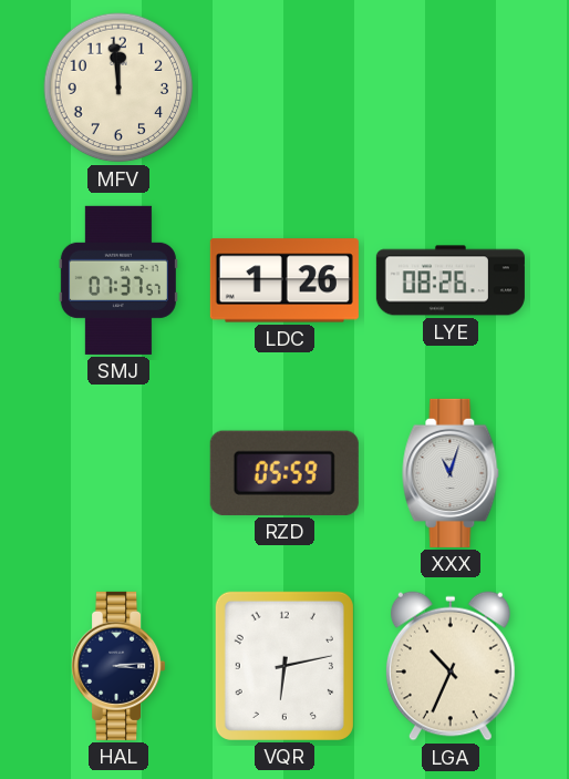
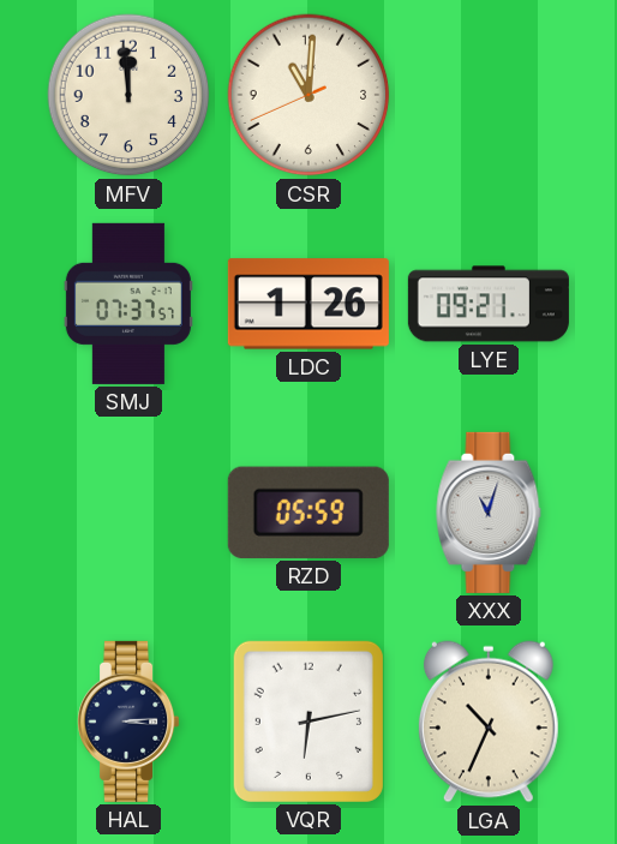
CSR: none -> 11:00 (308, 95)
LYE: 08:26 -> 09:21 (489, 304)
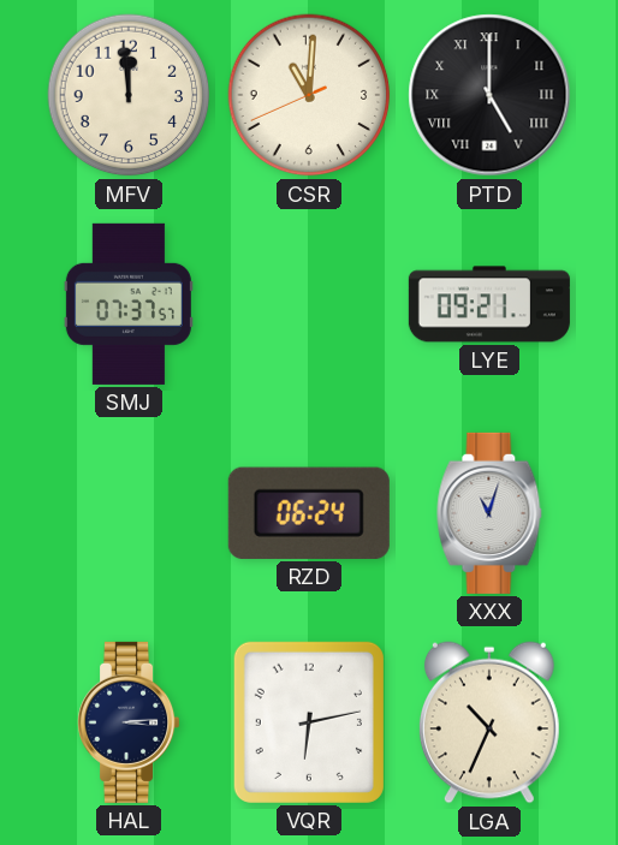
PTD: none -> 5:00 (489, 95)
LDC: 1:26 -> none (308, 304)
RZD: 05:59 -> 06:24 (309, 513)
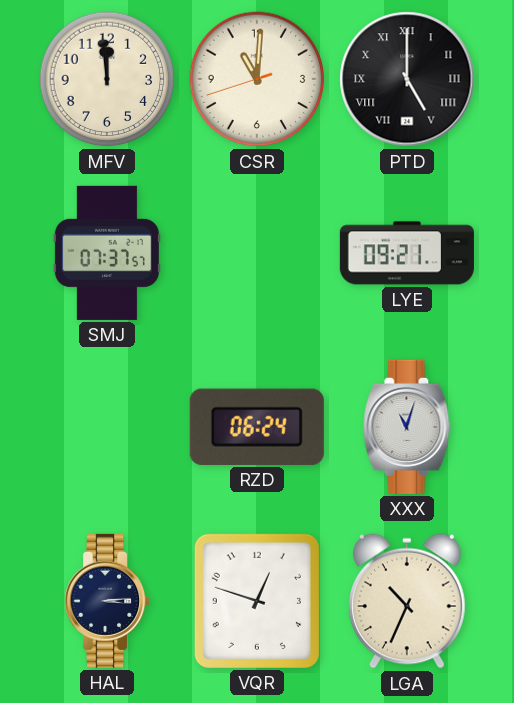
CSR: 11:00:41 -> 11:00:42 (257, 79)
VQR: 6:13 -> 12:48 (257, 601)
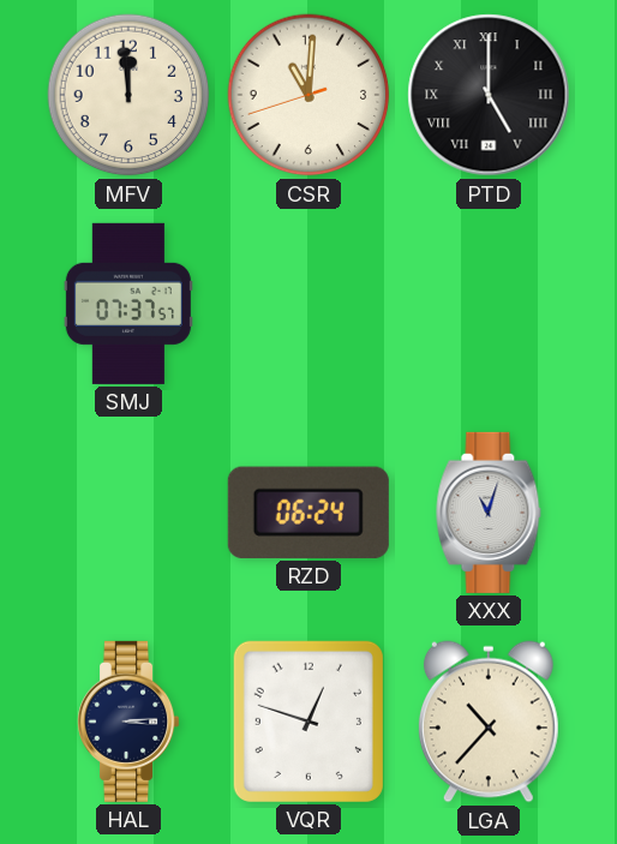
LYE: 09:21 -> none (407, 253)
LGA: 10:34 -> 10:37 (489, 722)
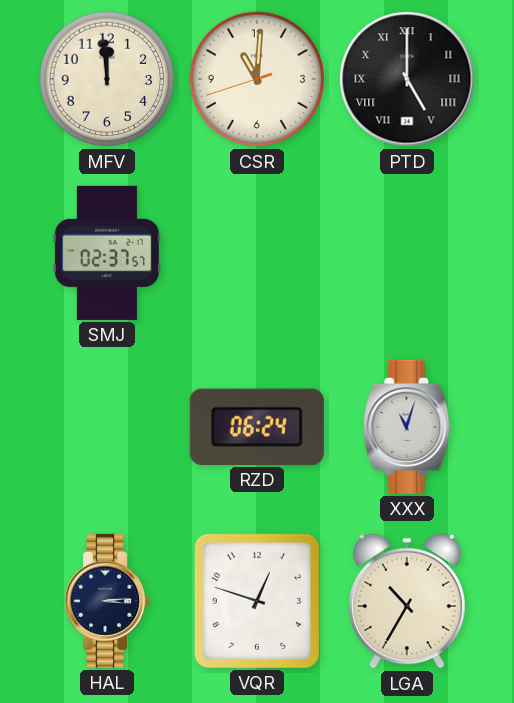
SMJ: 07:37 -> 02:37 (107, 253)
LGA: 10:37 -> 10:35 (407, 601)
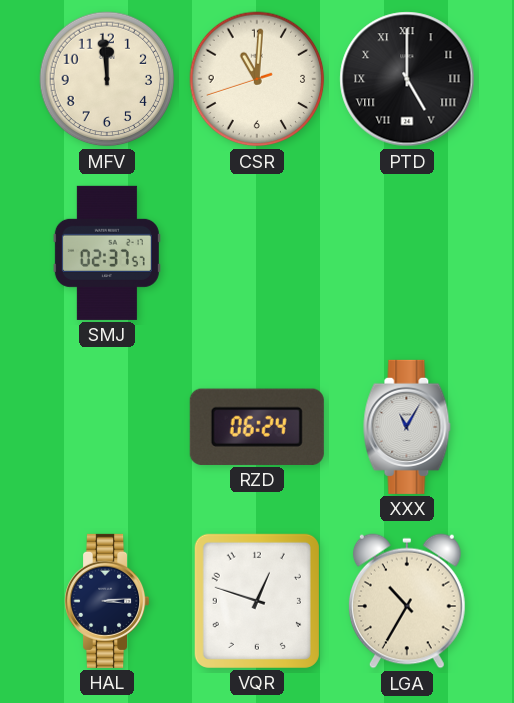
XXX: 11:03 -> 11:05 (407, 427)
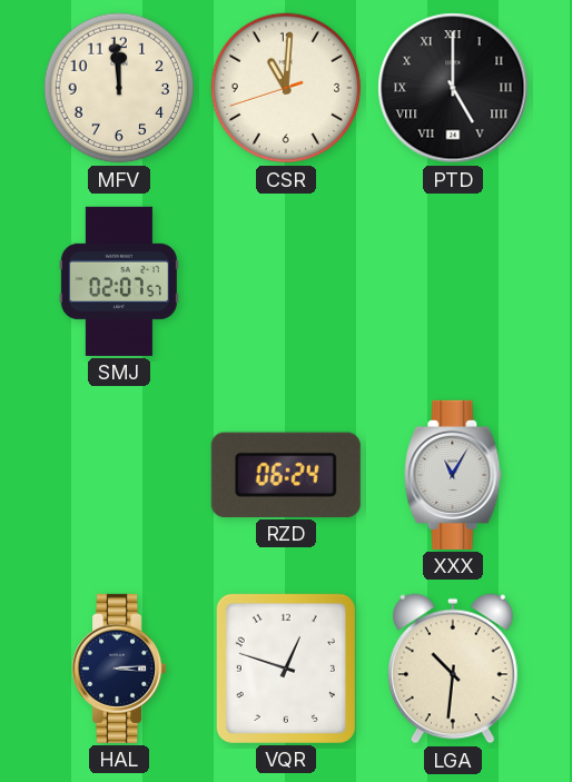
SMJ: 02:37 -> 02:07 (119, 281)
LGA: 10:35 -> 10:31 (453, 669)
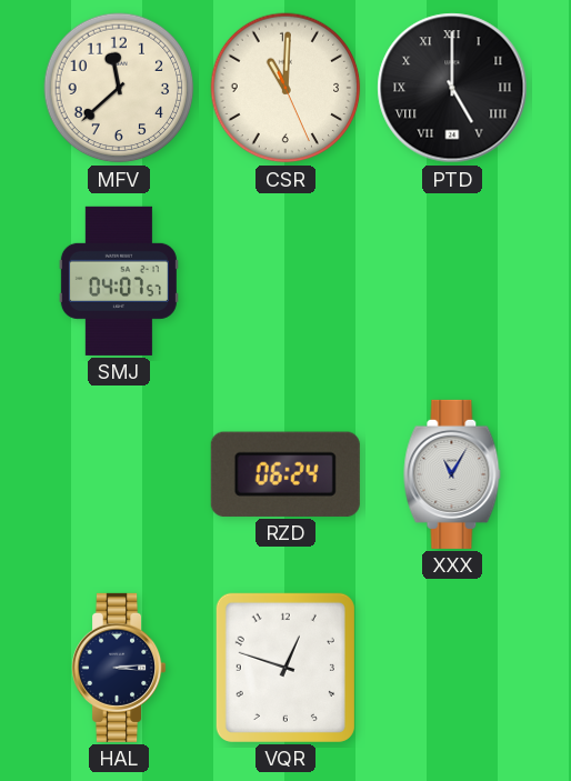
MFV: 11:59 -> 11:38 (119, 88)
CSR: 11:00:42 -> 11:00:26 (285, 88)
SMJ: 02:07 -> 04:07 (119, 281)
LGA: 10:31 -> none (453, 669)
